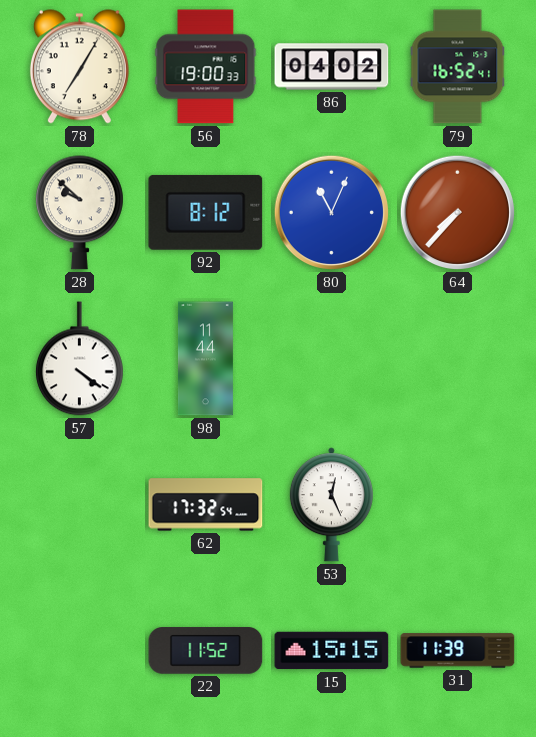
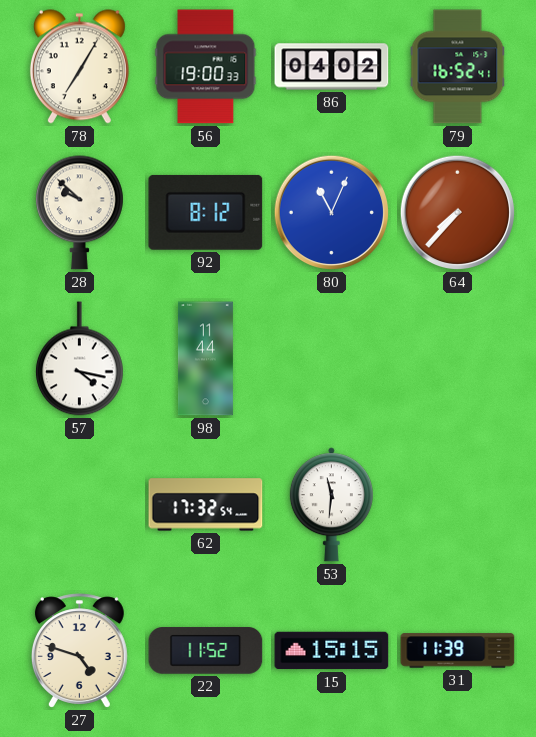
57: 4:21 -> 4:17 (79, 359)
53: 12:26 -> 11:31 (331, 505)
27: none -> 4:48 (79, 651)
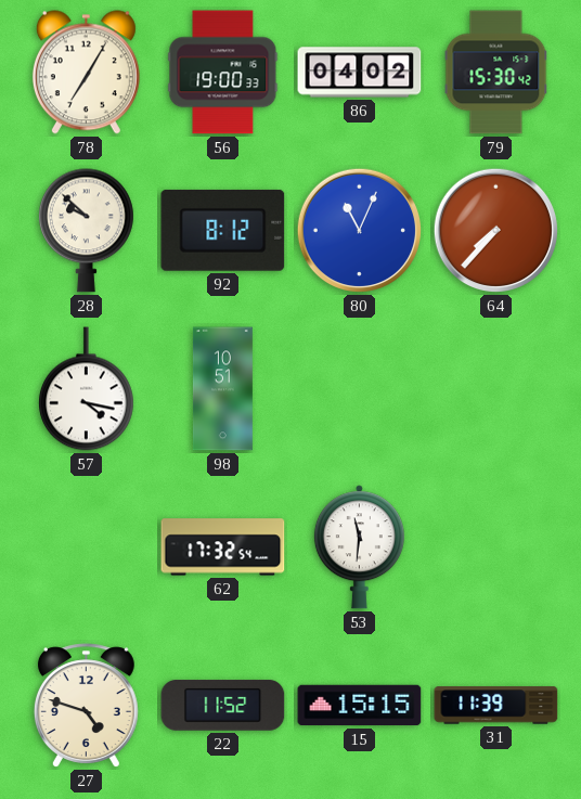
79: 16:52 -> 15:30 (496, 73)
98: 11:44 -> 10:51 (222, 389)
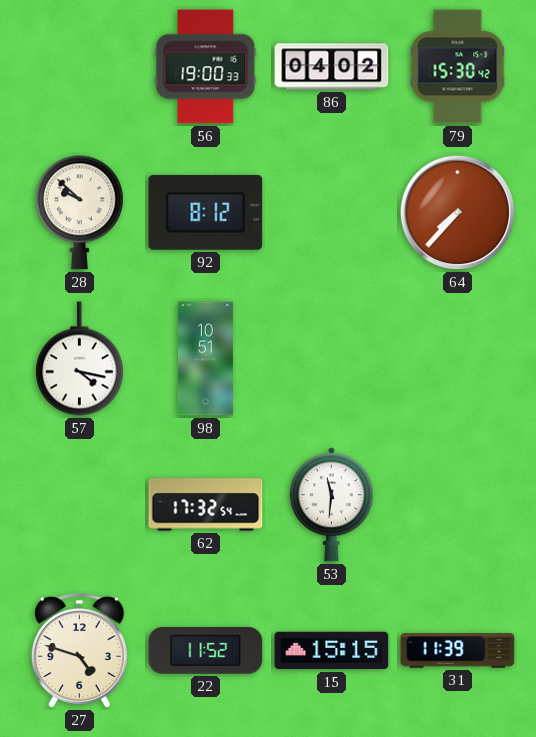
78: 7:05 -> none (86, 73)
80: 11:04 -> none (360, 231)
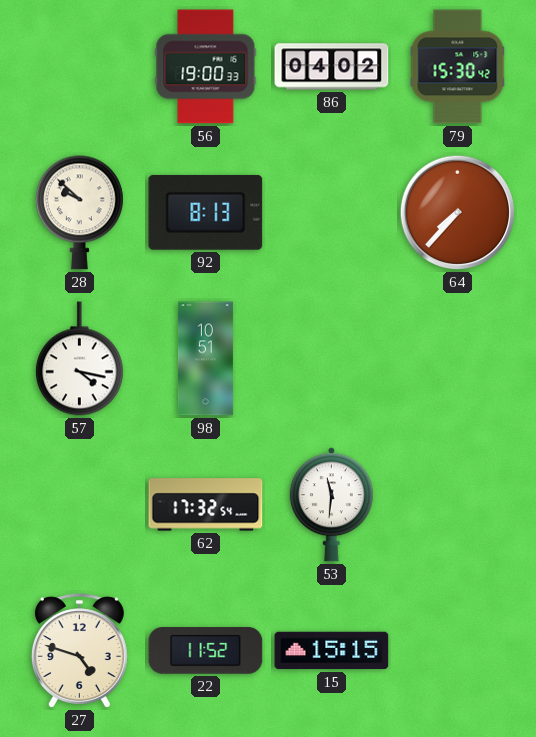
92: 8:12 -> 8:13 (206, 212)
31: 11:39 -> none (458, 651)
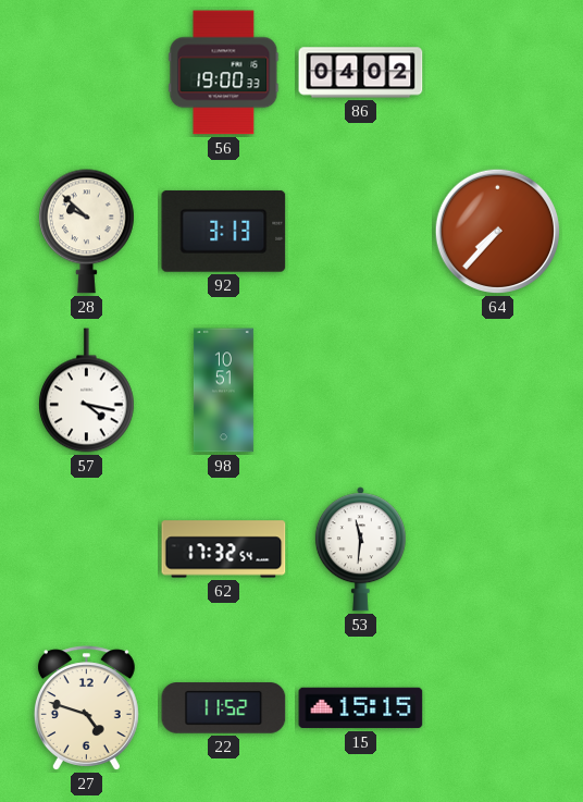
79: 15:30 -> none (458, 67)
92: 8:13 -> 3:13 (224, 231)
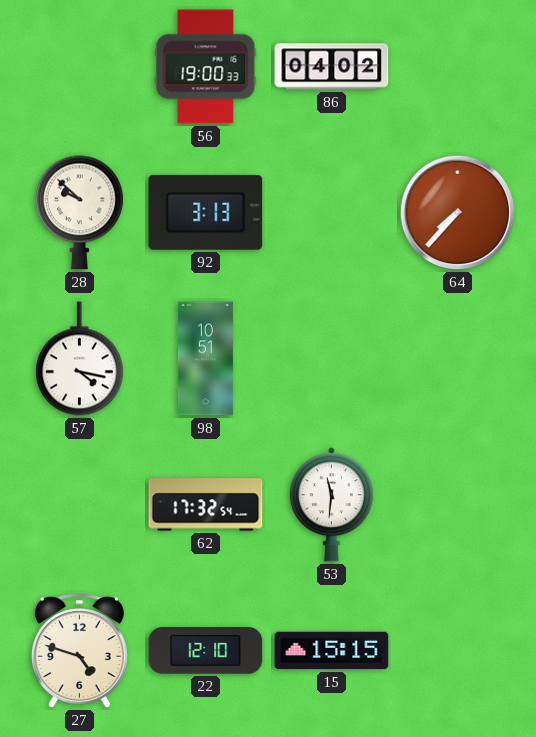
22: 11:52 -> 12:10 (206, 651)
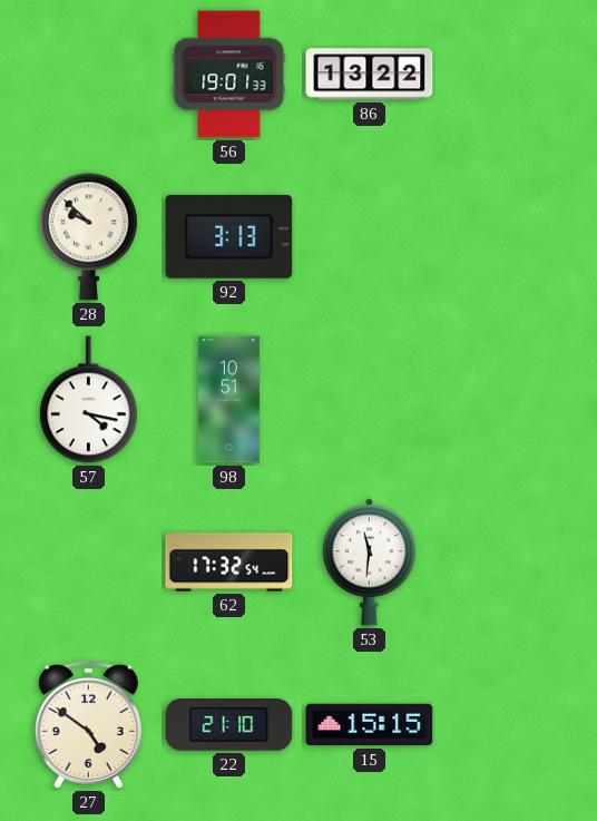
56: 19:00 -> 19:01 (229, 75)
86: 04:02 -> 13:22 (370, 75)
64: 7:37 -> none (458, 213)
27: 4:48 -> 4:51 (88, 725)
22: 12:10 -> 21:10 (229, 725)
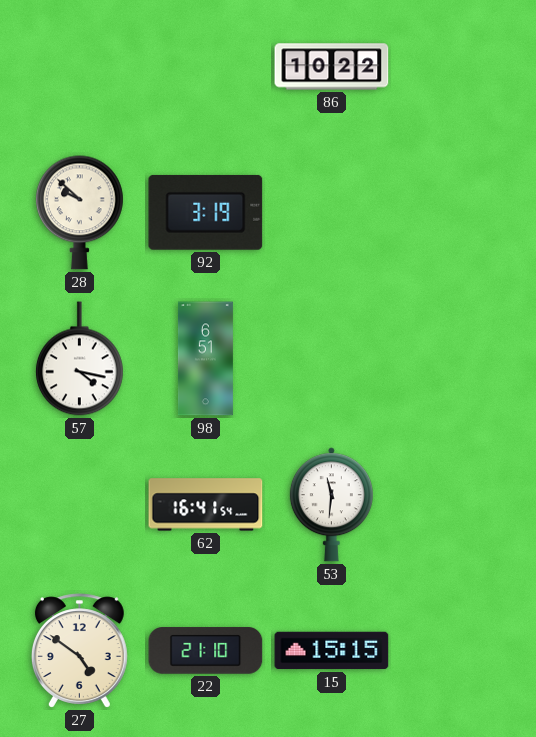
56: 19:01 -> none (229, 75)
86: 13:22 -> 10:22 (332, 67)
92: 3:13 -> 3:19 (206, 212)
98: 10:51 -> 6:51 (205, 359)
62: 17:32 -> 16:41 (206, 505)
